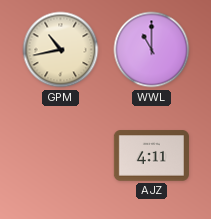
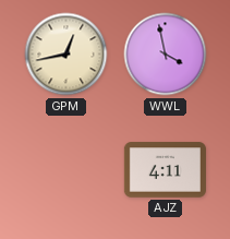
GPM: 10:43 -> 12:43 (66, 55)
WWL: 11:00 -> 3:58 (166, 55)
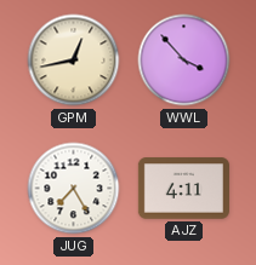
WWL: 3:58 -> 3:53 (184, 61)
JUG: none -> 7:25 (74, 189)
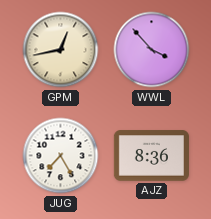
AJZ: 4:11 -> 8:36 (151, 156)
